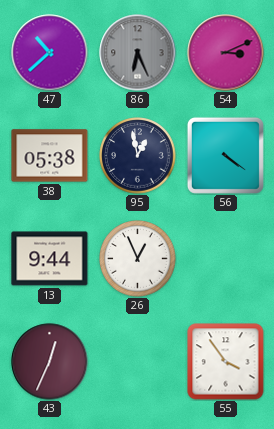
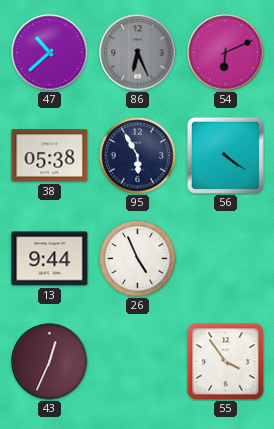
54: 3:11 -> 6:11 (226, 53)
95: 12:58 -> 5:55 (138, 156)
26: 12:56 -> 4:56 (138, 259)
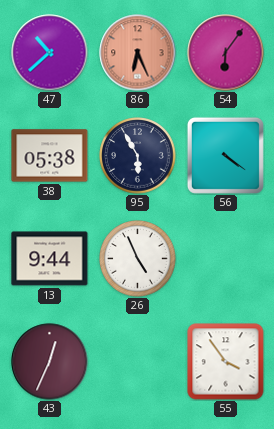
86 dial: grey -> salmon (138, 53)
54: 6:11 -> 6:06 (226, 53)
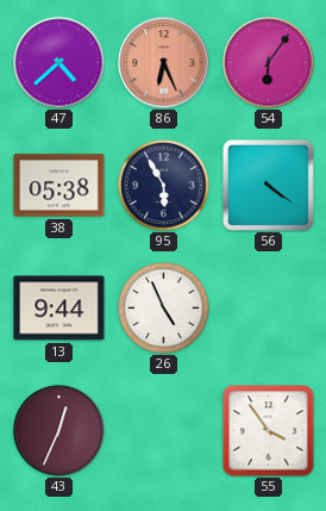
47: 10:38 -> 4:38 (59, 63)
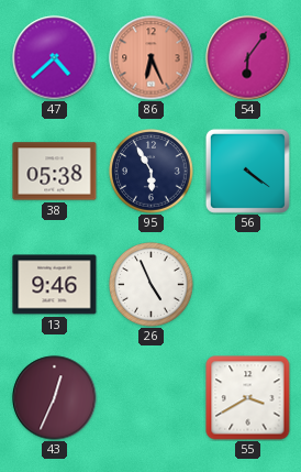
13: 9:44 -> 9:46 (55, 285)
55: 3:54 -> 3:40 (248, 398)
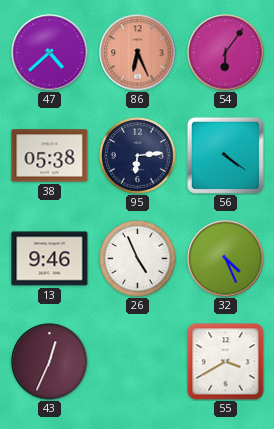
95: 5:55 -> 6:14 (138, 156)
32: none -> 4:26 (226, 259)
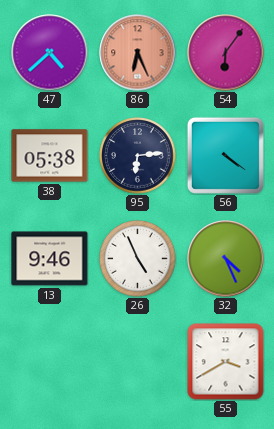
43: 12:34 -> none (50, 362)
